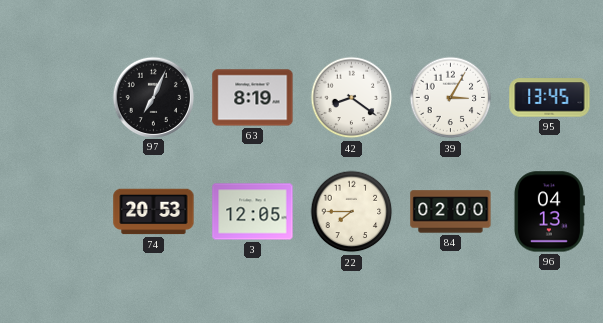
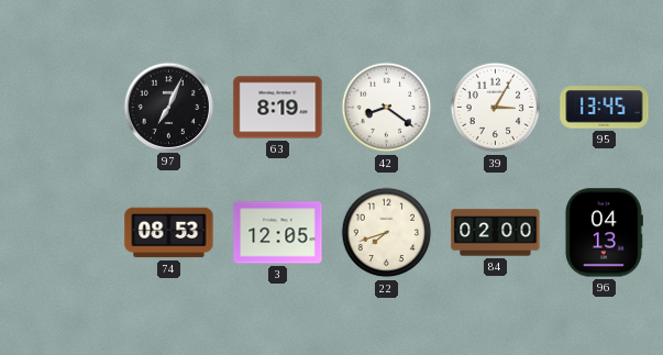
74: 20:53 -> 08:53 (169, 233)
22: 7:45 -> 7:42 (387, 233)
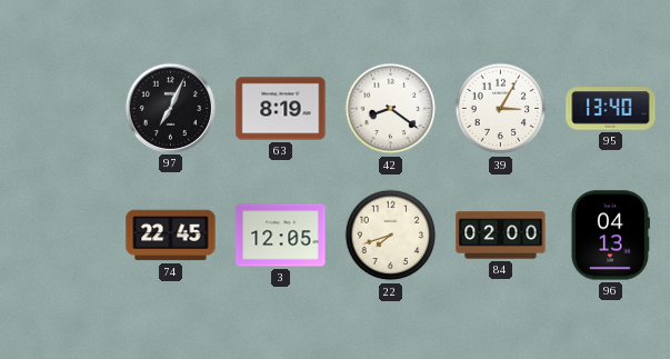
95: 13:45 -> 13:40 (611, 109)
74: 08:53 -> 22:45 (171, 236)
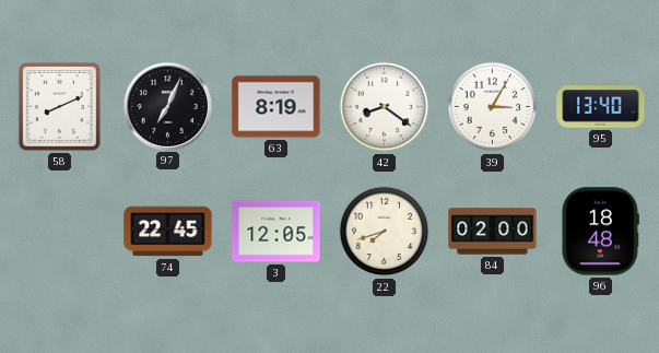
58: none -> 8:11 (59, 106)
96: 04:13 -> 18:48 (600, 232)
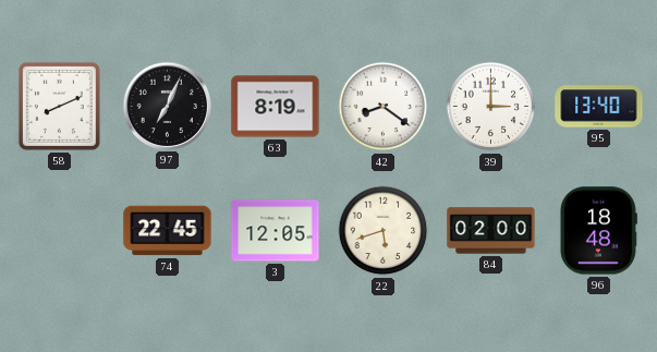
39: 3:05 -> 3:00 (491, 107)
22: 7:42 -> 5:42 (384, 231)
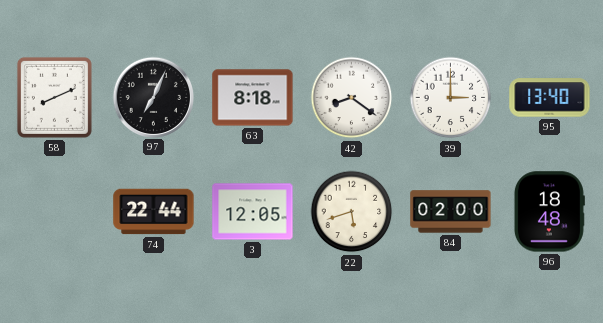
63: 8:19 -> 8:18 (253, 98)
74: 22:45 -> 22:44 (154, 212)
